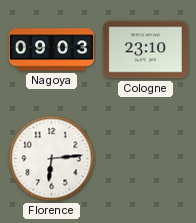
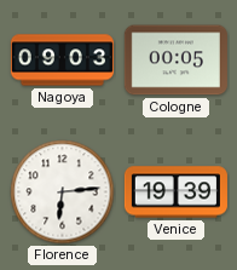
Cologne: 23:10 -> 00:05 (175, 61)
Venice: none -> 19:39 (175, 193)
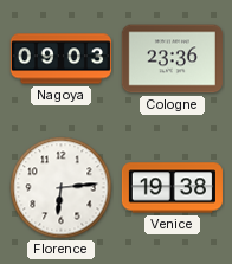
Cologne: 00:05 -> 23:36 (172, 59)
Venice: 19:39 -> 19:38 (172, 188)
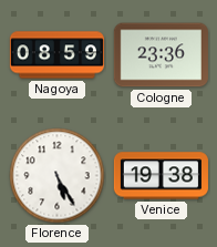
Nagoya: 09:03 -> 08:59 (56, 55)
Florence: 6:14 -> 5:25 (58, 176)
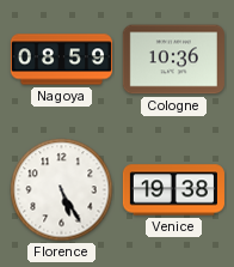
Cologne: 23:36 -> 10:36 (173, 60)
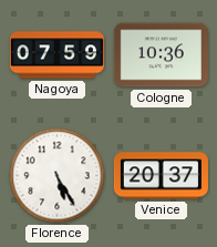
Nagoya: 08:59 -> 07:59 (56, 55)
Venice: 19:38 -> 20:37 (161, 176)
